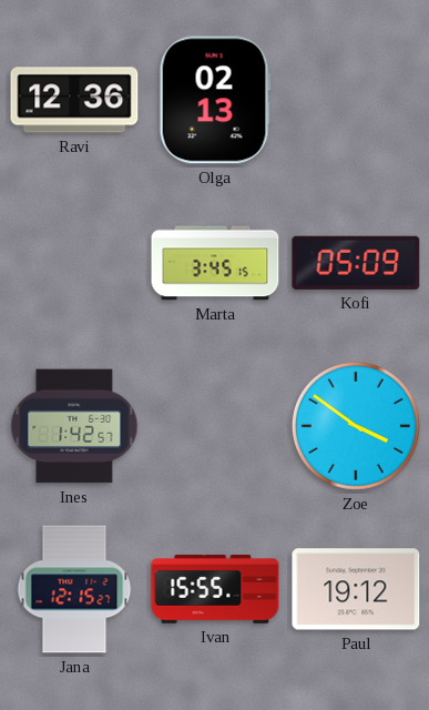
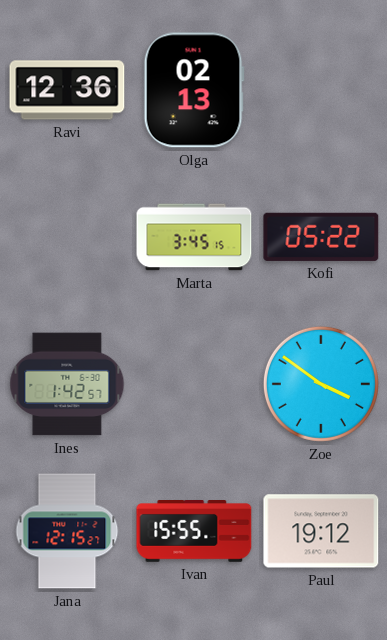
Kofi: 05:09 -> 05:22 (321, 237)
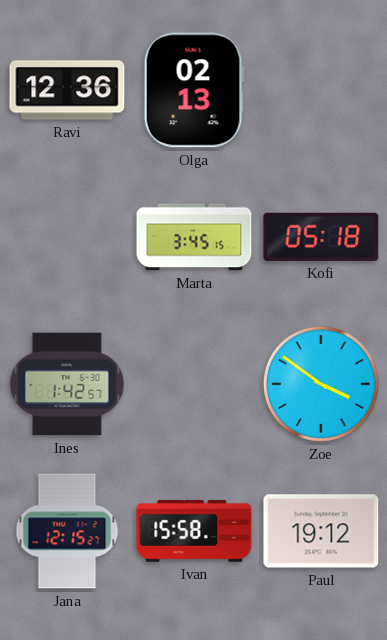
Kofi: 05:22 -> 05:18 (321, 237)
Ivan: 15:55 -> 15:58 (194, 532)
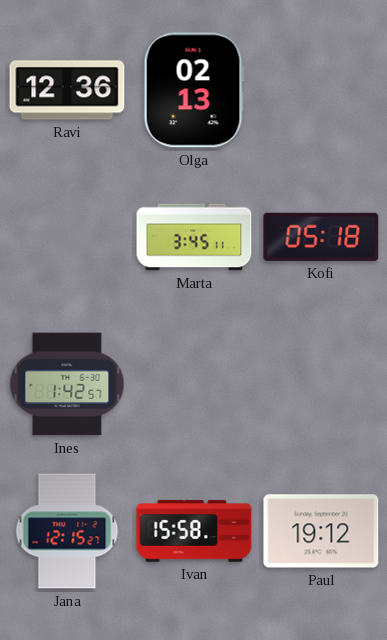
Marta: 3:45:15 -> 3:45:11 (194, 237)
Zoe: 3:51 -> none (321, 384)
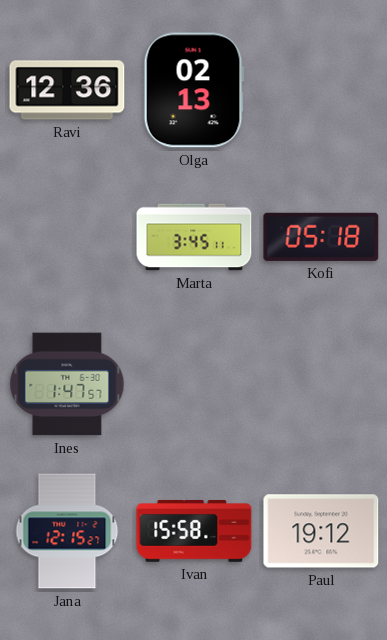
Ines: 1:42 -> 1:47 (67, 384)
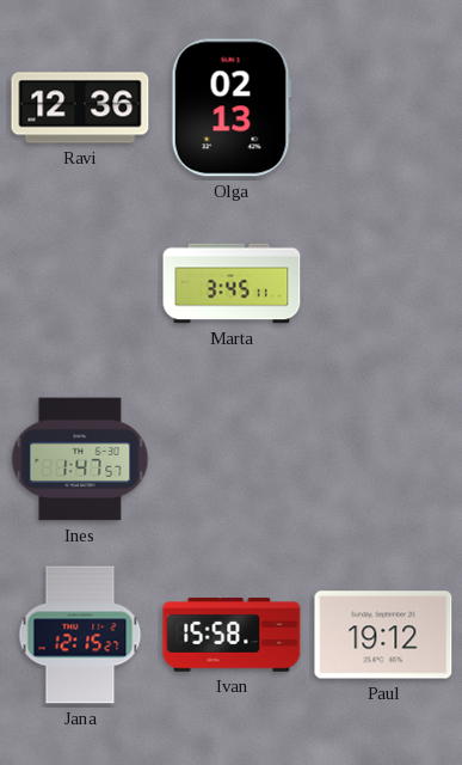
Kofi: 05:18 -> none (321, 237)
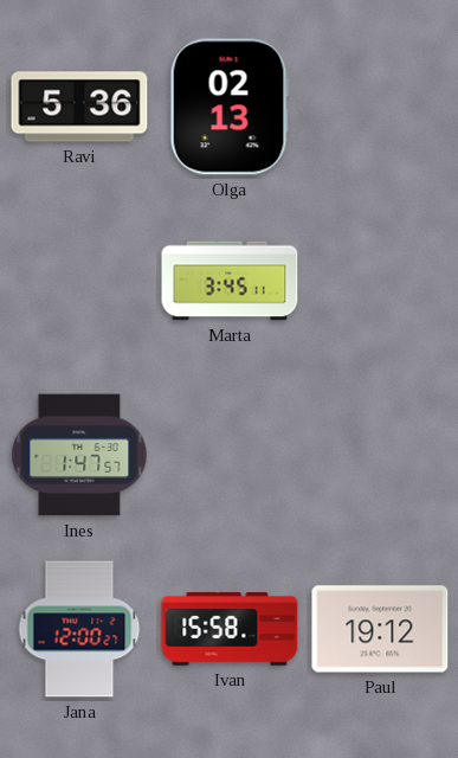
Ravi: 12:36 -> 5:36 (79, 107)
Jana: 12:15 -> 12:00 (79, 629)
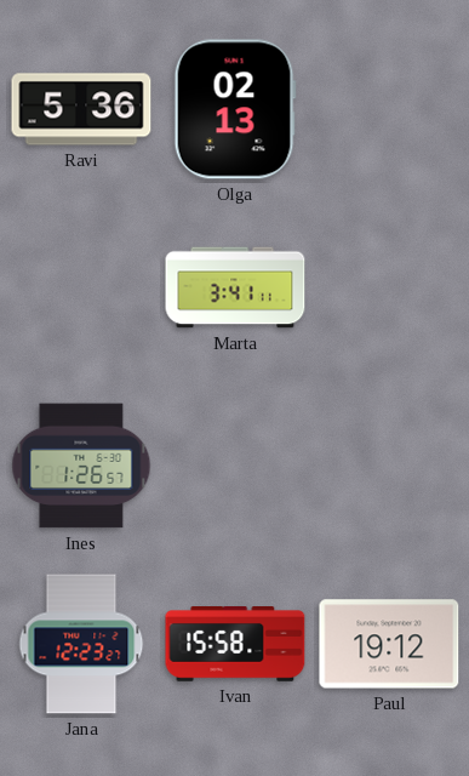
Marta: 3:45 -> 3:41 (235, 287)
Ines: 1:47 -> 1:26 (81, 466)
Jana: 12:00 -> 12:23 (81, 644)
